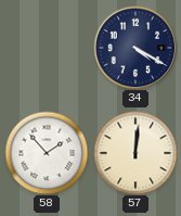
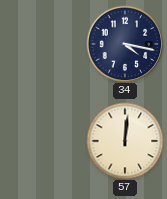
34: 4:20 -> 4:17 (125, 44)
58: 1:53 -> none (47, 153)
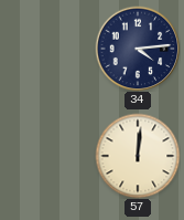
34: 4:17 -> 4:14 (138, 49)
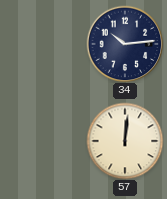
34: 4:14 -> 10:14 (125, 44)
